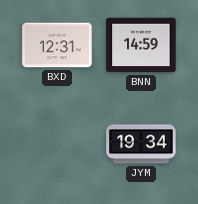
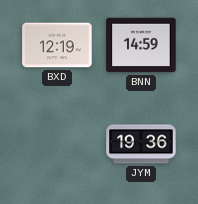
BXD: 12:31 -> 12:19 (57, 45)
JYM: 19:34 -> 19:36 (141, 144)
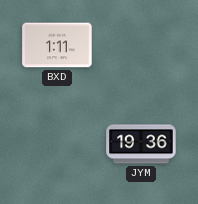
BXD: 12:19 -> 1:11 (57, 45)
BNN: 14:59 -> none (141, 45)
